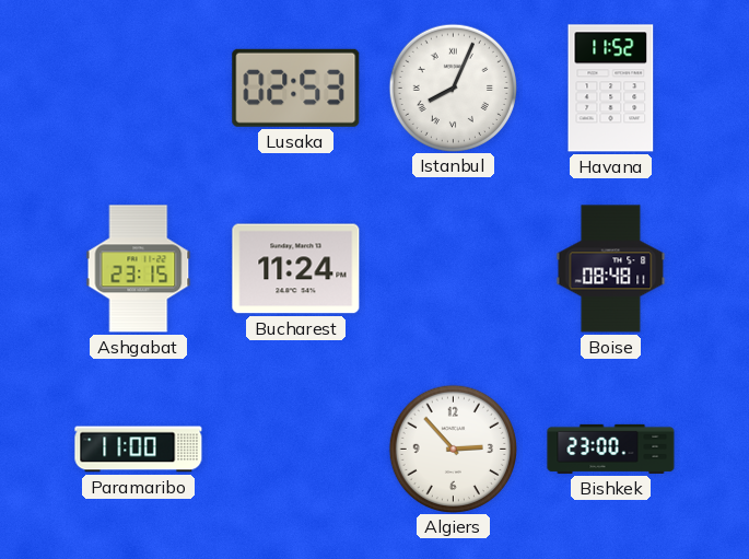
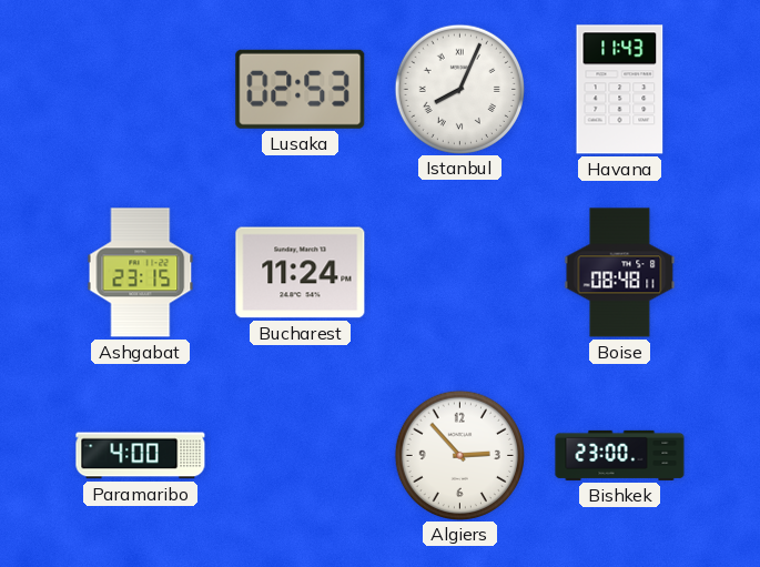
Havana: 11:52 -> 11:43 (620, 90)
Paramaribo: 11:00 -> 4:00 (141, 456)
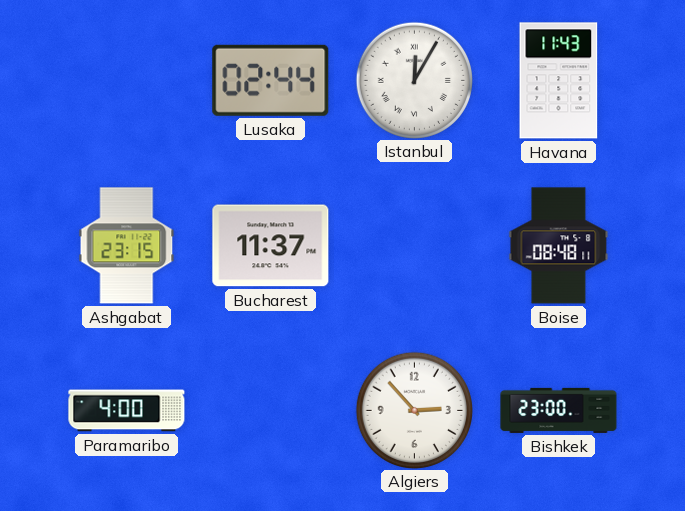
Lusaka: 02:53 -> 02:44 (271, 80)
Istanbul: 8:04 -> 12:05 (414, 80)
Bucharest: 11:24 -> 11:37 (271, 246)
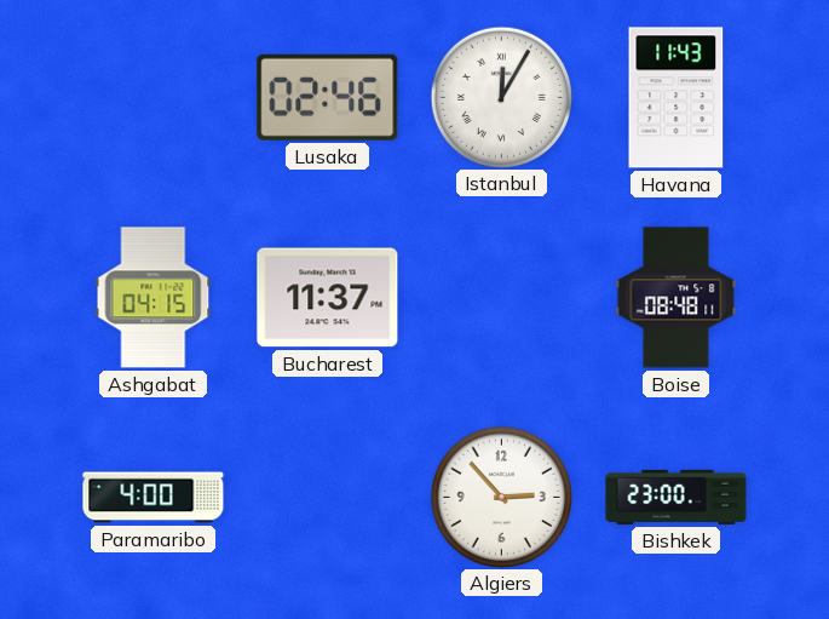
Lusaka: 02:44 -> 02:46 (328, 97)
Ashgabat: 23:15 -> 04:15 (154, 298)
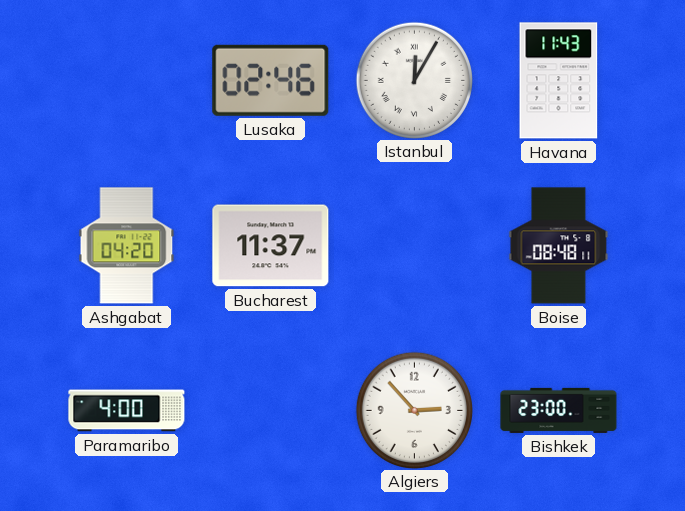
Ashgabat: 04:15 -> 04:20 (127, 246)
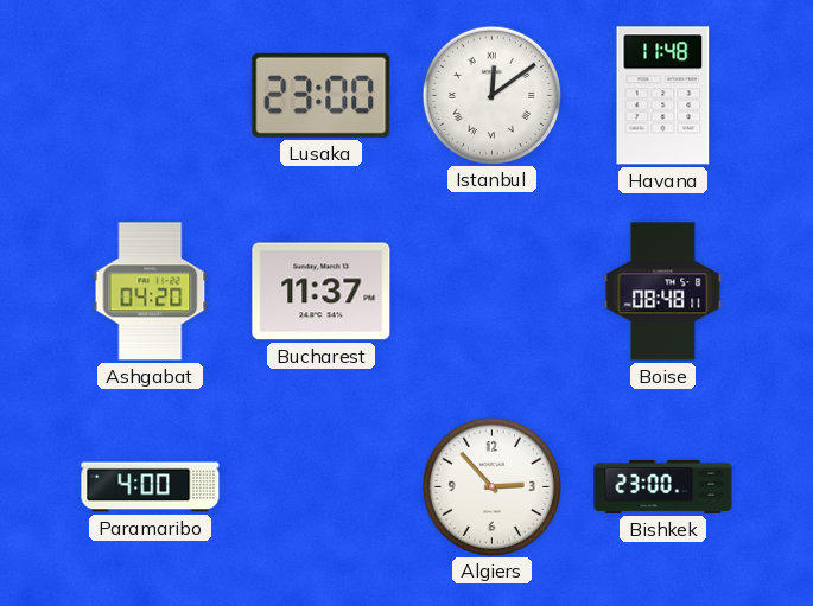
Lusaka: 02:46 -> 23:00 (322, 95)
Istanbul: 12:05 -> 12:09 (491, 95)
Havana: 11:43 -> 11:48 (663, 96)
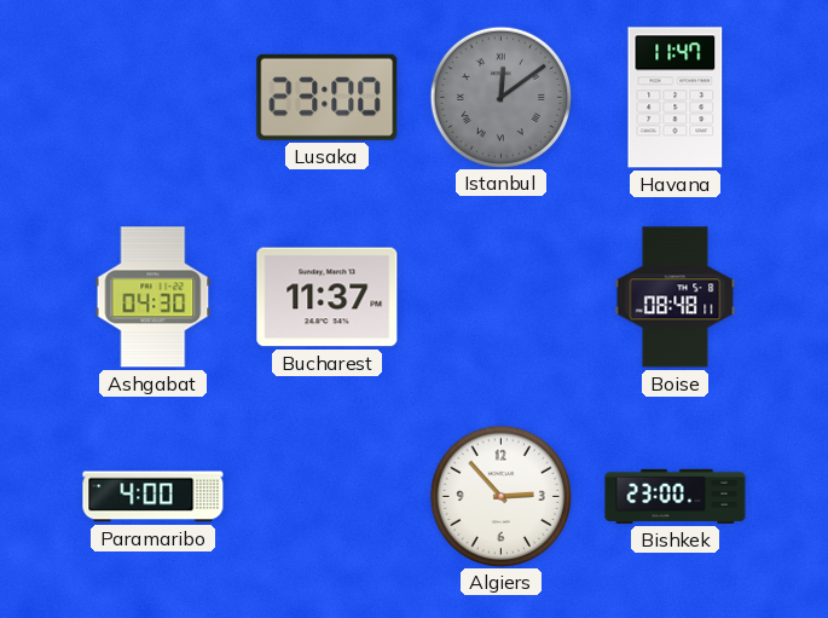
Istanbul dial: white -> grey (500, 97)
Havana: 11:48 -> 11:47 (676, 98)
Ashgabat: 04:20 -> 04:30 (154, 298)
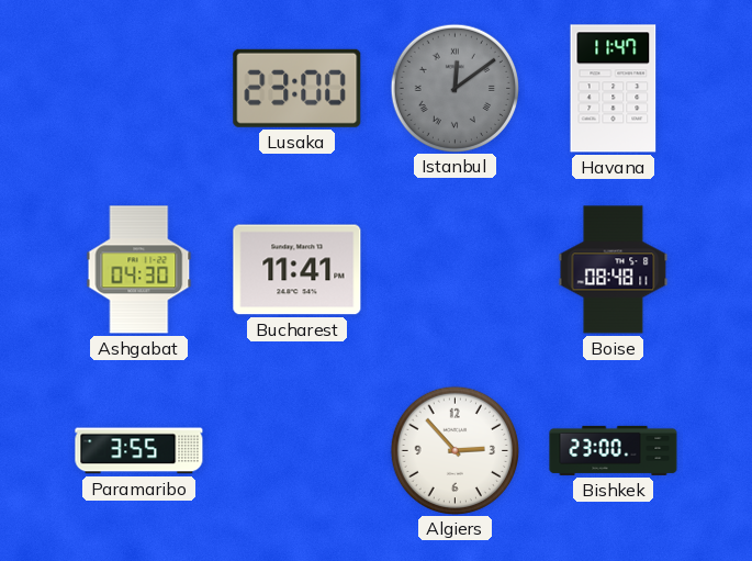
Bucharest: 11:37 -> 11:41 (298, 270)
Paramaribo: 4:00 -> 3:55 (139, 451)
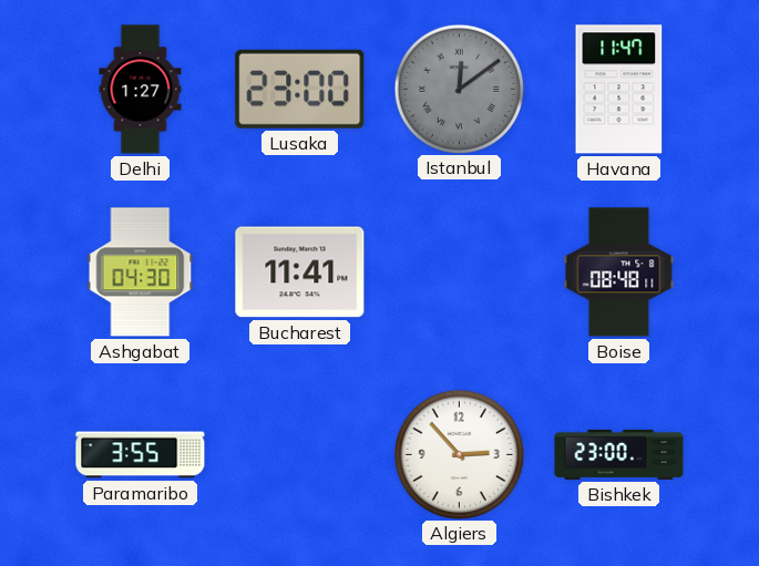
Delhi: none -> 1:27 (141, 90)
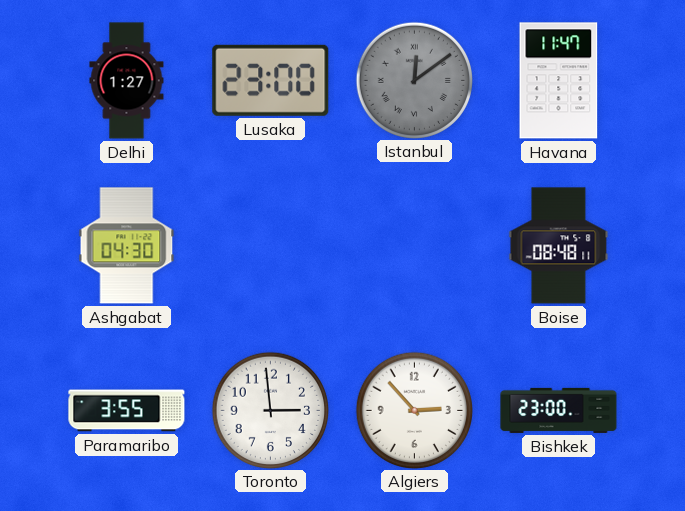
Bucharest: 11:41 -> none (300, 272)
Toronto: none -> 2:59 (270, 410)
